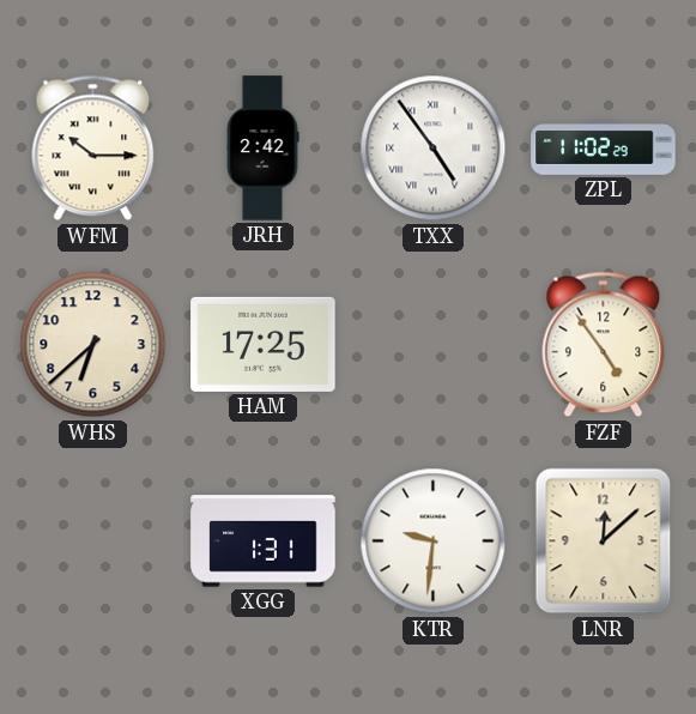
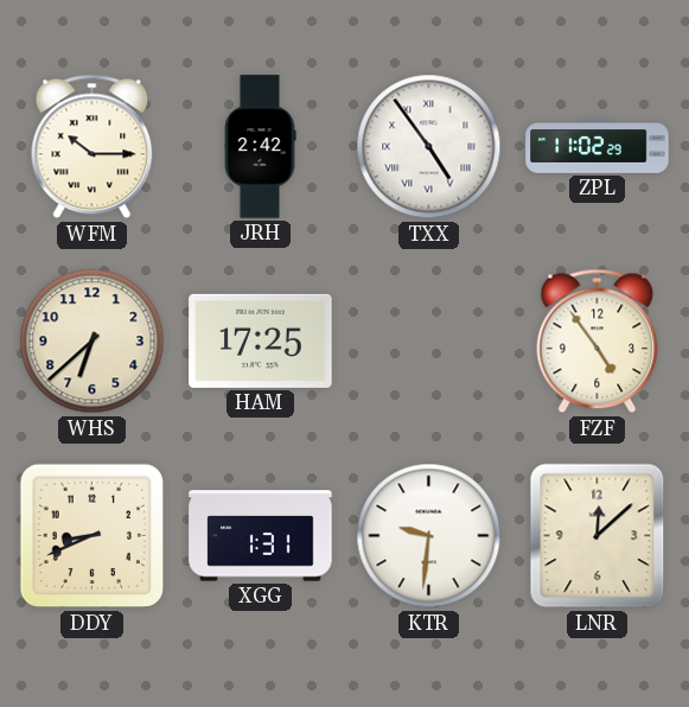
DDY: none -> 8:41 (92, 536)
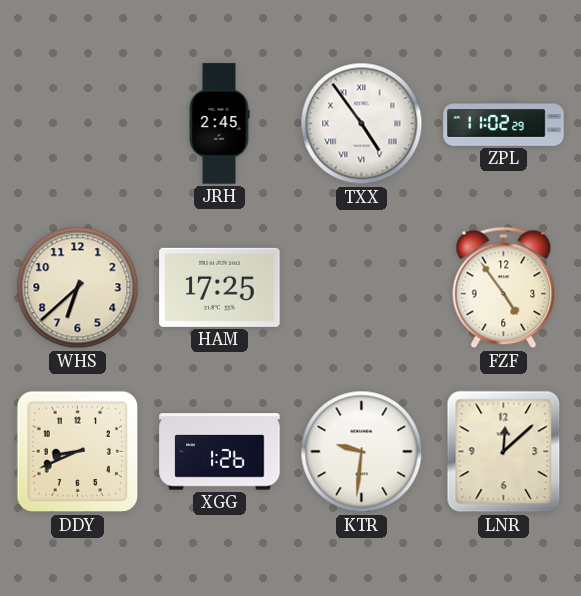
WFM: 10:15 -> none (92, 147)
JRH: 2:42 -> 2:45 (219, 124)
XGG: 1:31 -> 1:26 (220, 452)
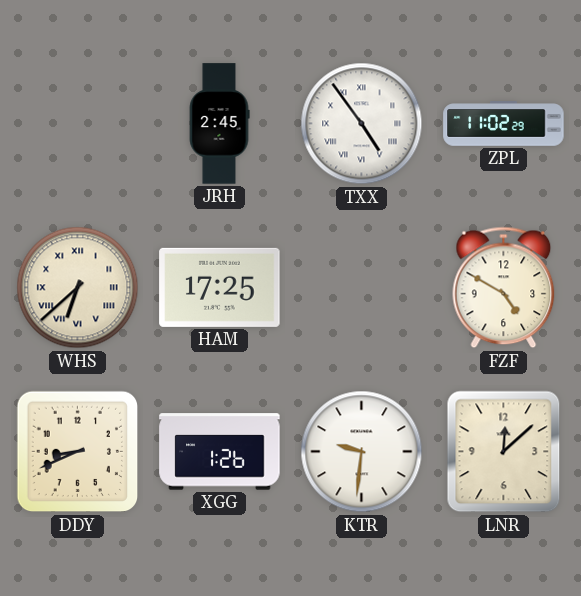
WHS numerals: Arabic -> Roman (78, 288)
FZF: 4:54 -> 4:50 (504, 288)
